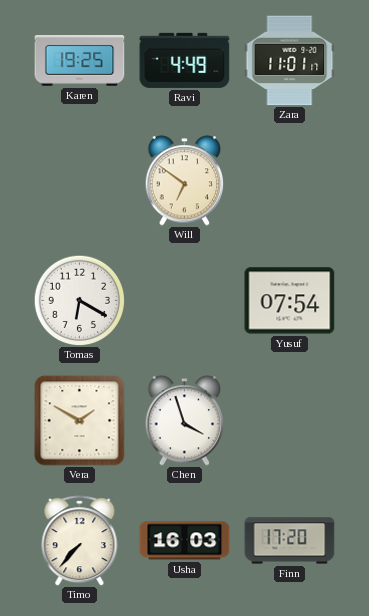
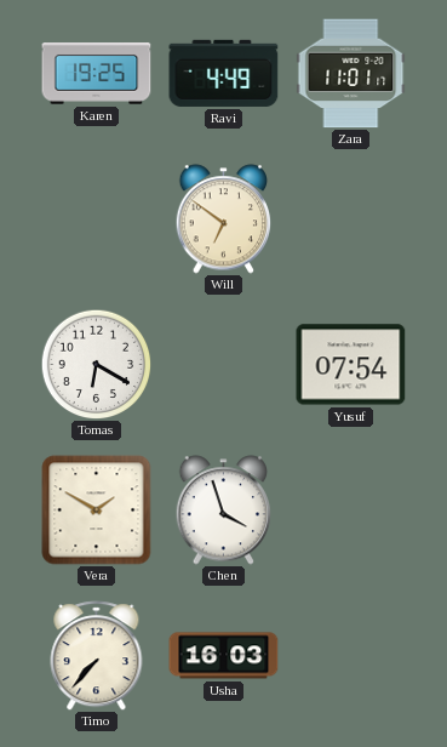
Finn: 17:20 -> none (290, 541)
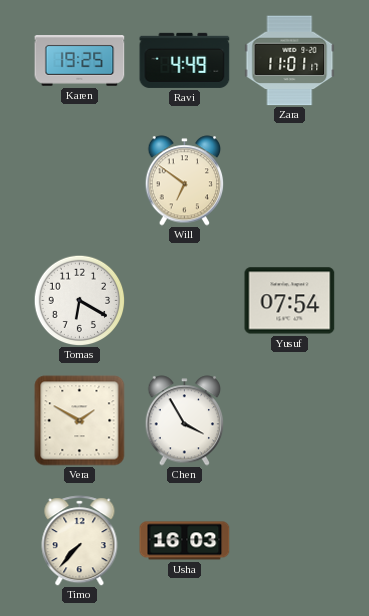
Chen: 3:57 -> 3:55 (185, 421)
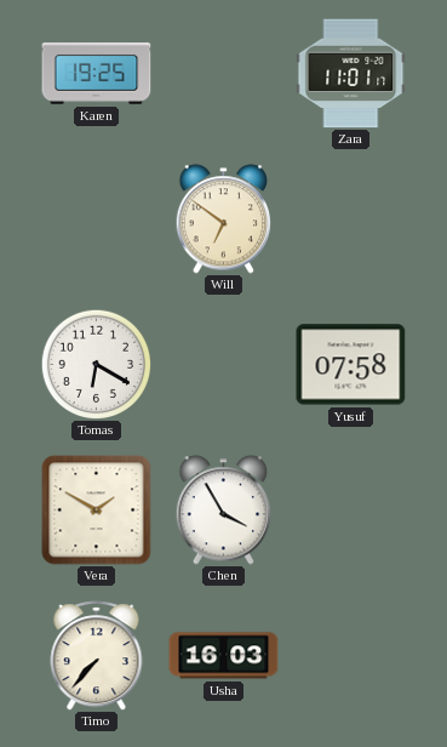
Ravi: 4:49 -> none (185, 60)
Yusuf: 07:54 -> 07:58 (351, 365)
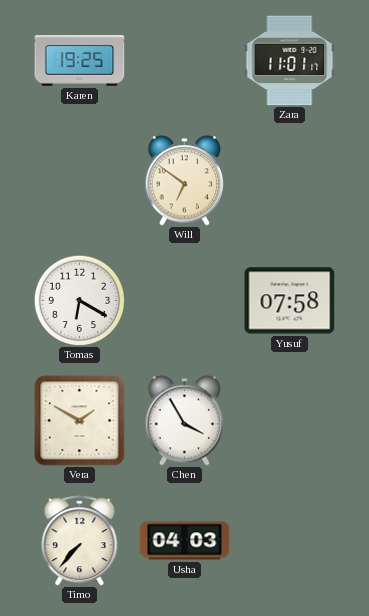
Usha: 16:03 -> 04:03 (185, 541)
